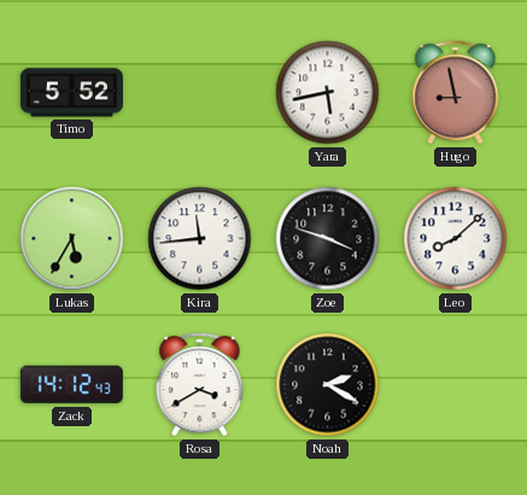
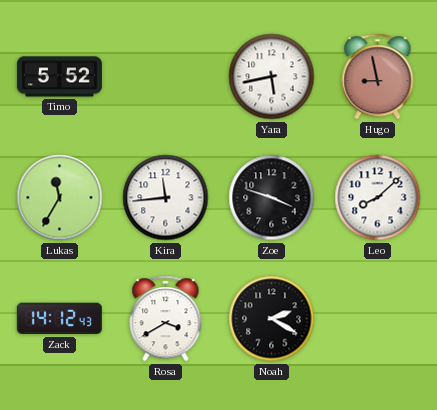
Lukas: 5:35 -> 11:35 (60, 198)
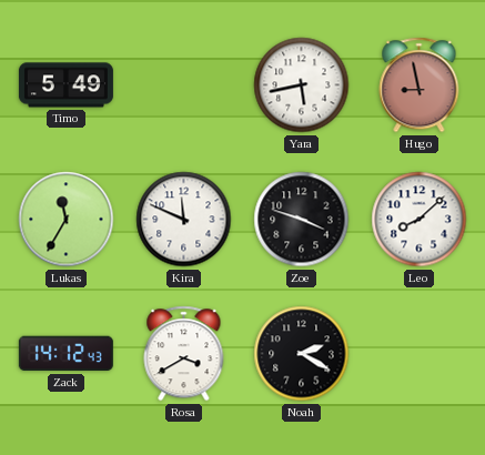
Timo: 5:52 -> 5:49 (65, 85)
Kira: 11:44 -> 11:49 (184, 220)
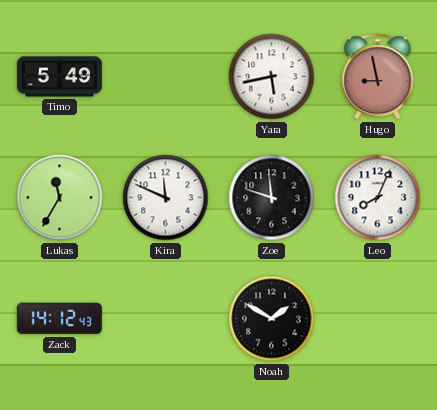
Zoe: 3:48 -> 11:48 (272, 198)
Leo: 8:08 -> 8:04 (378, 198)
Rosa: 3:40 -> none (184, 354)
Noah: 2:20 -> 1:50 (272, 319)
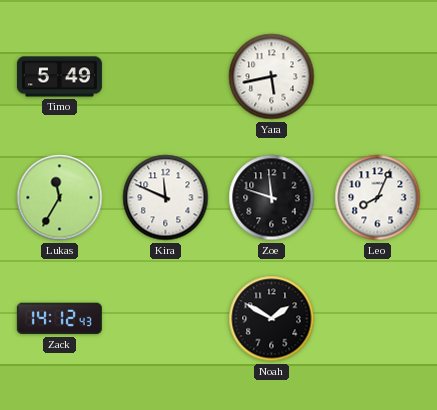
Hugo: 8:58 -> none (378, 77)
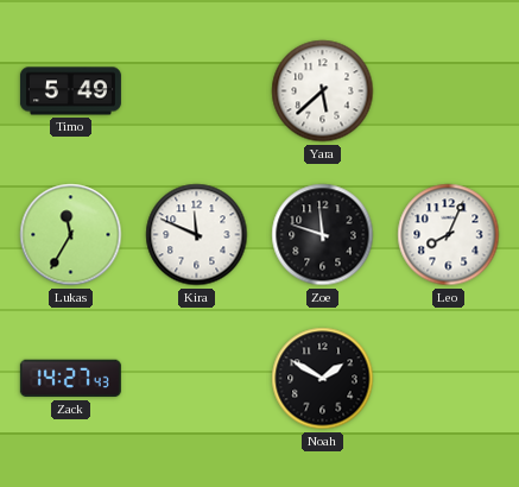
Yara: 5:43 -> 5:38 (323, 91)
Zack: 14:12 -> 14:27 (70, 379)
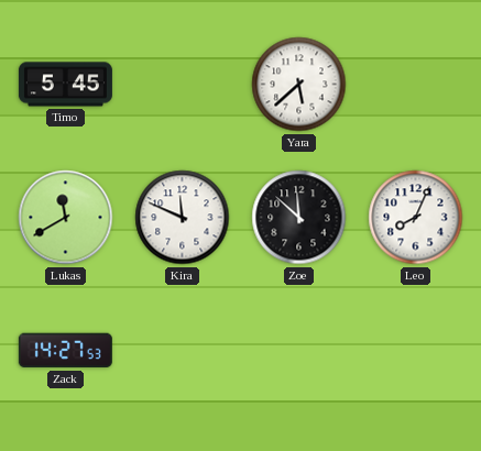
Timo: 5:49 -> 5:45 (65, 85)
Lukas: 11:35 -> 11:40 (66, 218)
Zoe: 11:48 -> 11:52 (299, 218)
Zack: 14:27:43 -> 14:27:53 (65, 351)
Noah: 1:50 -> none (323, 379)
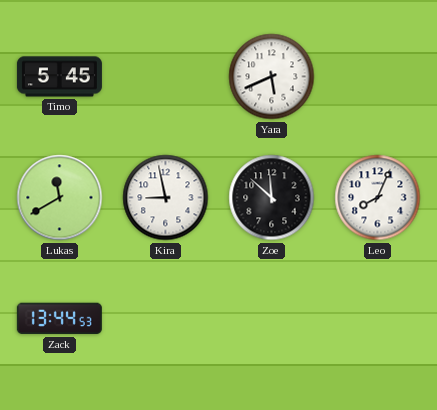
Yara: 5:38 -> 5:41 (272, 77)
Kira: 11:49 -> 8:58 (166, 198)
Zack: 14:27 -> 13:44 (59, 319)
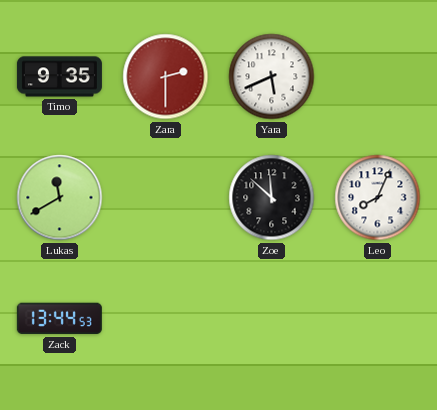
Timo: 5:45 -> 9:35 (59, 77)
Zara: none -> 2:30 (166, 77)
Kira: 8:58 -> none (166, 198)
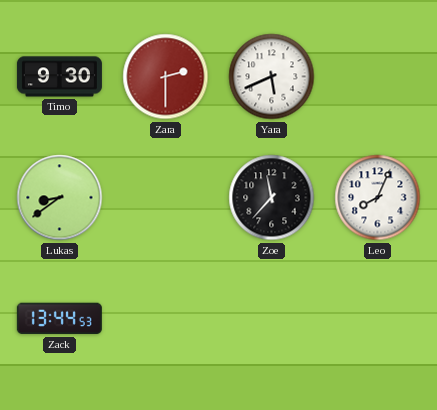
Timo: 9:35 -> 9:30 (59, 77)
Lukas: 11:40 -> 8:39 (60, 198)
Zoe: 11:52 -> 11:37 (272, 198)
